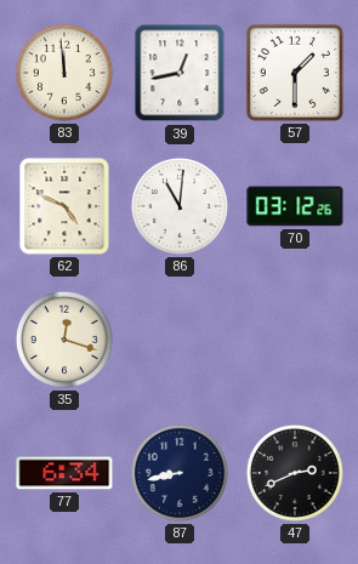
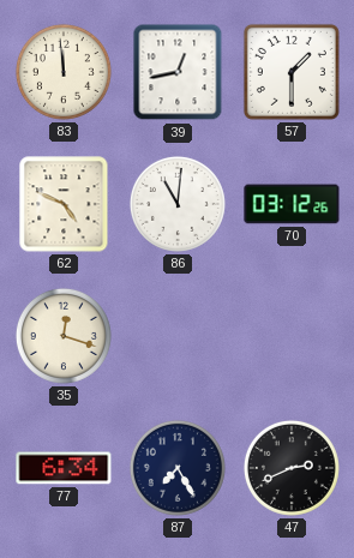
87: 8:43 -> 7:25 (178, 468)
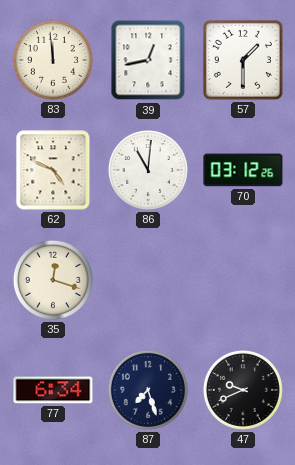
87: 7:25 -> 7:27 (148, 390)
47: 2:41 -> 9:41 (243, 390)
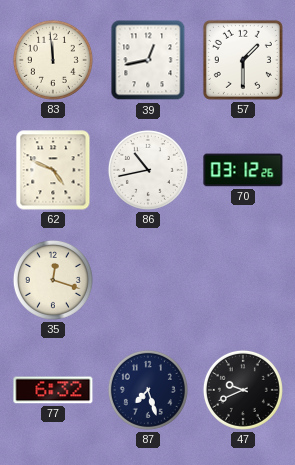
86: 11:01 -> 10:43 (148, 170)
77: 6:34 -> 6:32 (53, 390)
